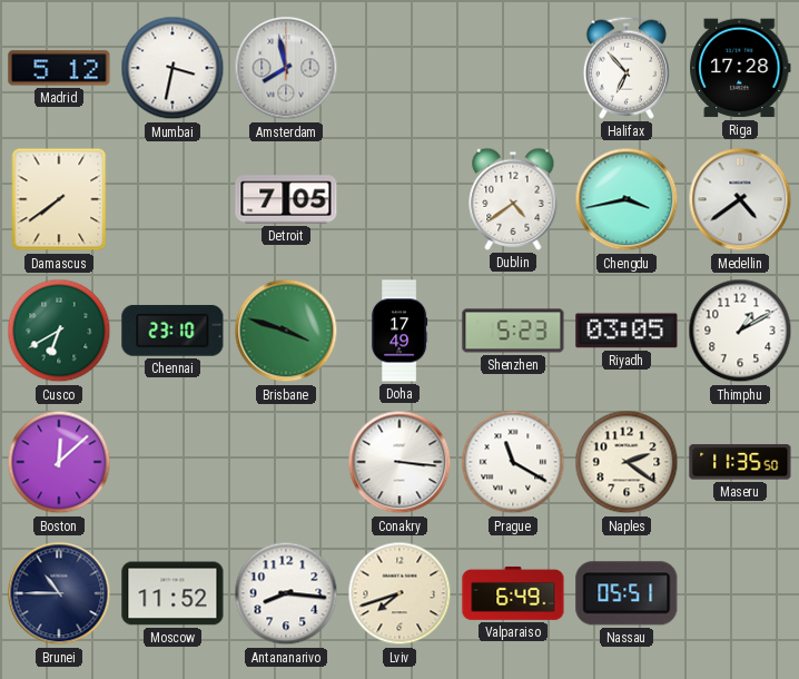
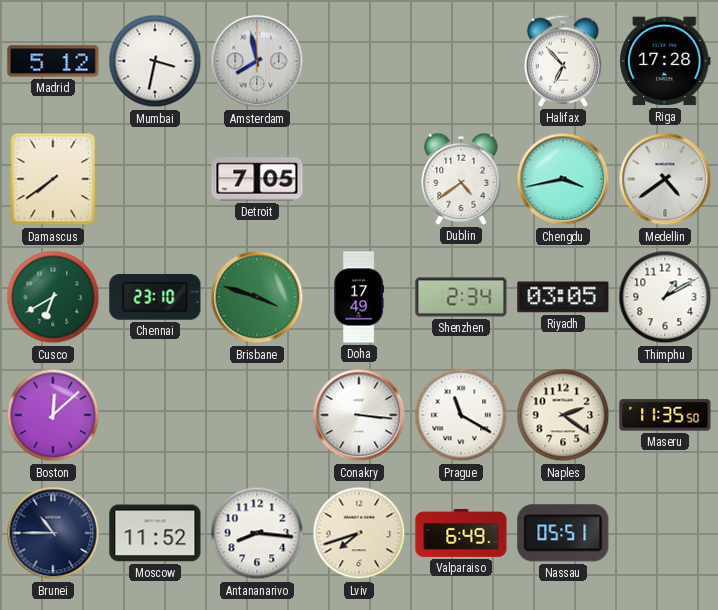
Shenzhen: 5:23 -> 2:34 (461, 297)
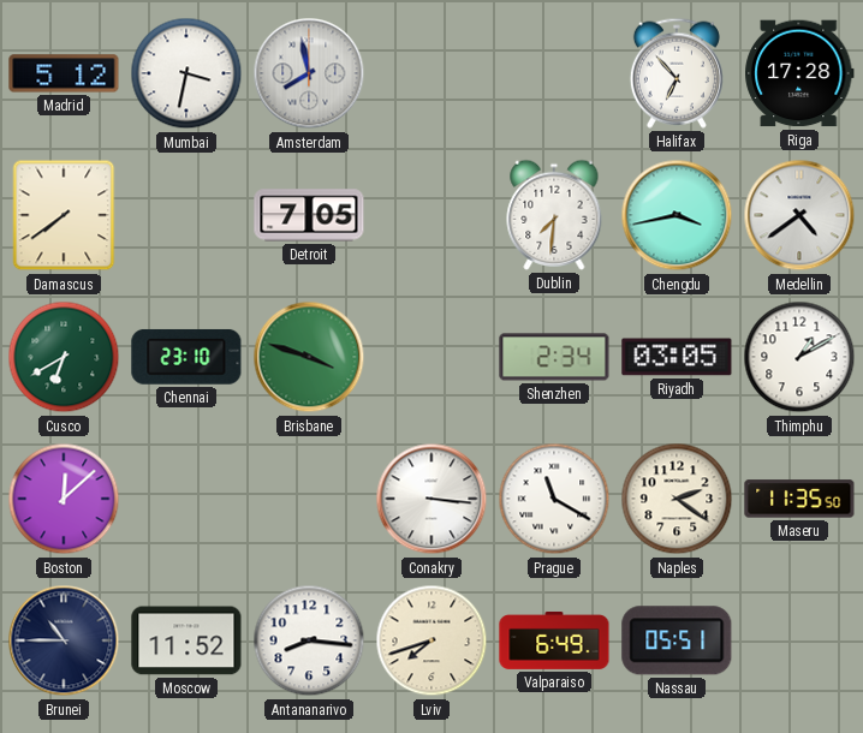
Dublin: 4:39 -> 7:31 (554, 215)
Doha: 17:49 -> none (359, 297)
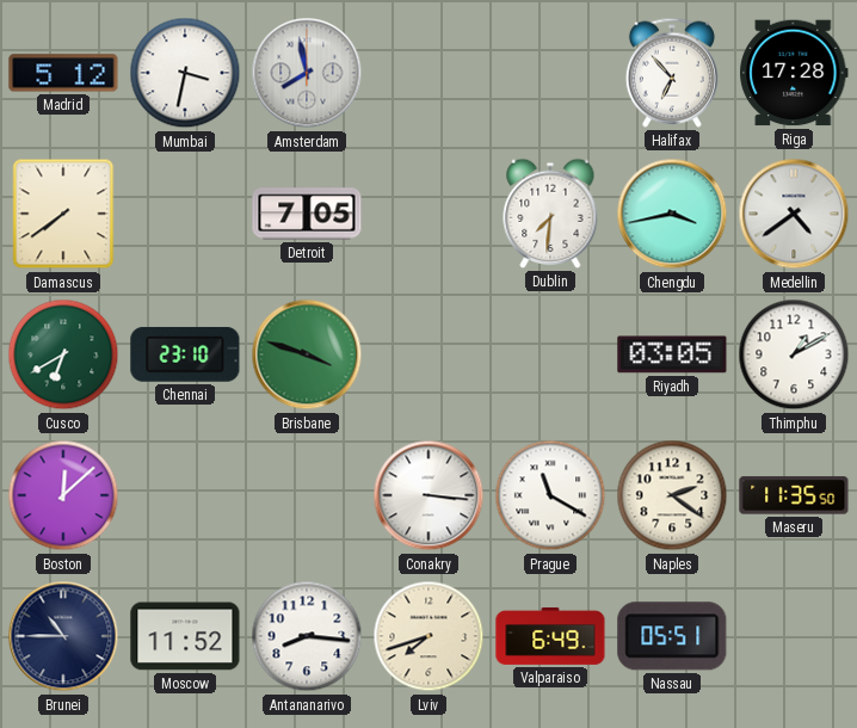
Shenzhen: 2:34 -> none (554, 357)
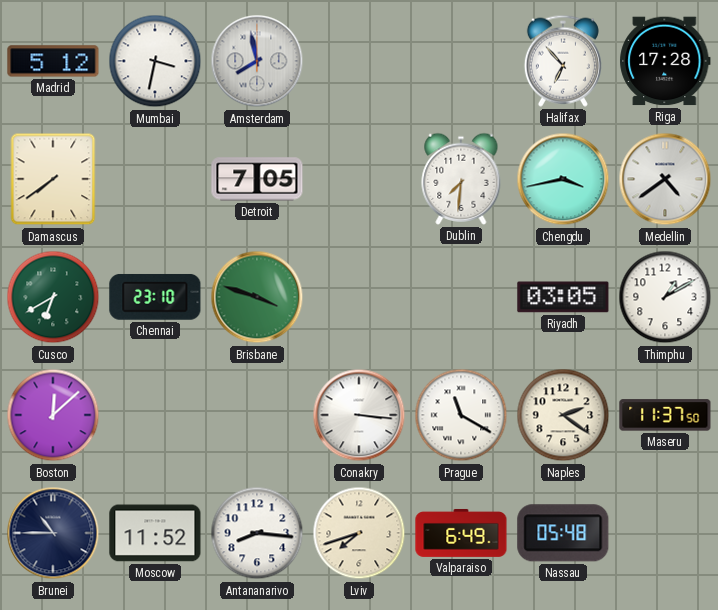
Maseru: 11:35 -> 11:37 (665, 415)
Nassau: 05:51 -> 05:48 (563, 533)
